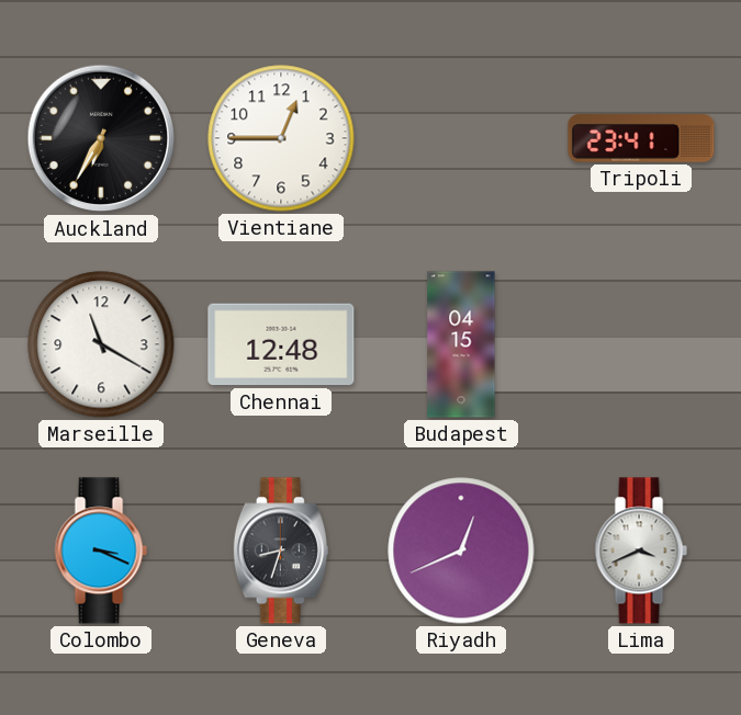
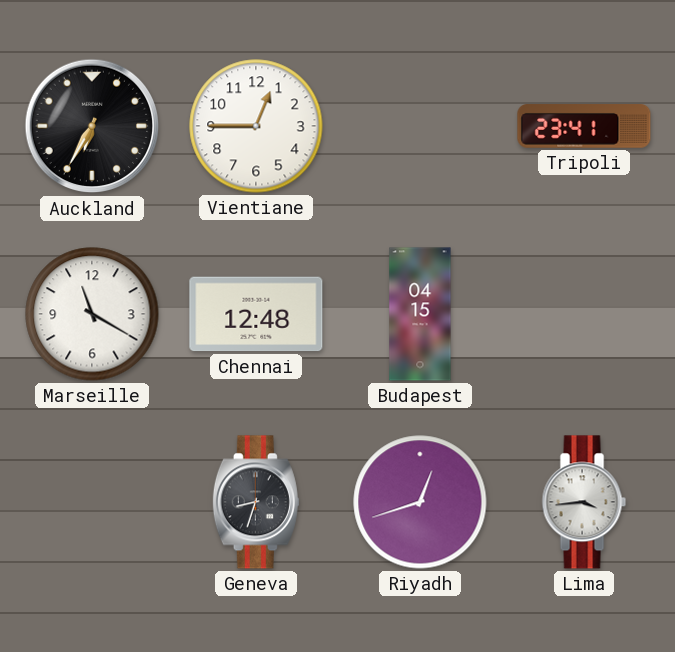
Colombo: 3:19 -> none (101, 551)
Riyadh: 12:41 -> 12:42 (420, 502)
Lima: 3:41 -> 3:44 (584, 502)
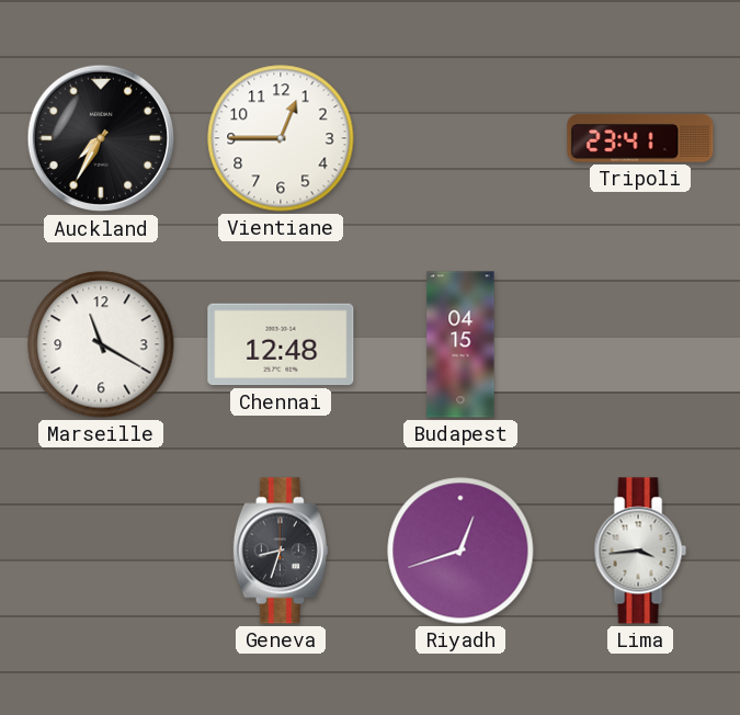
Auckland: 6:35 -> 7:35 (101, 138)
